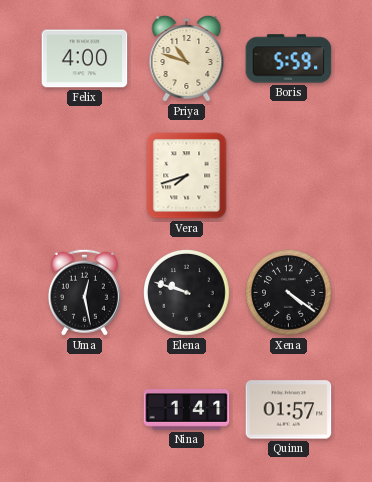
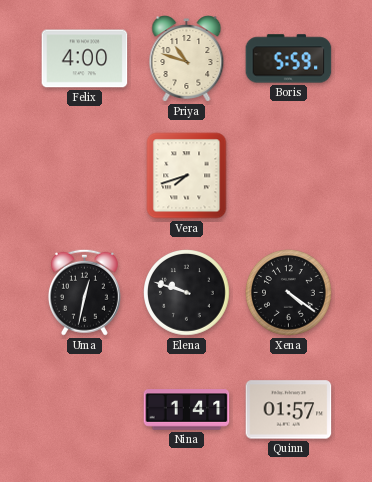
Uma: 12:28 -> 12:32 (84, 292)
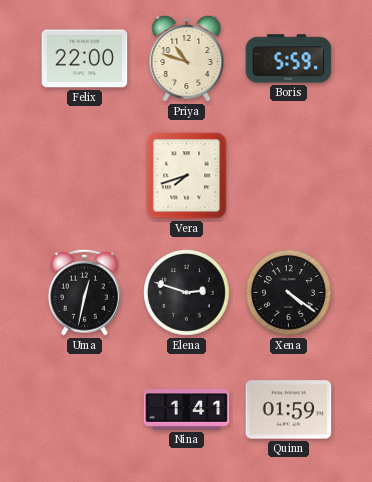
Felix: 4:00 -> 22:00 (85, 59)
Elena: 9:48 -> 2:48 (187, 293)
Quinn: 01:57 -> 01:59 (289, 410)
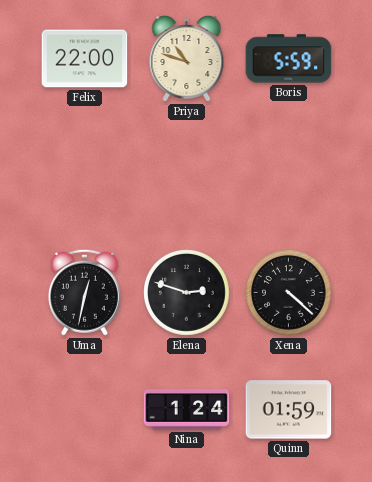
Vera: 7:42 -> none (187, 176)
Xena: 4:21 -> 4:22 (289, 293)
Nina: 1:41 -> 1:24 (187, 410)
